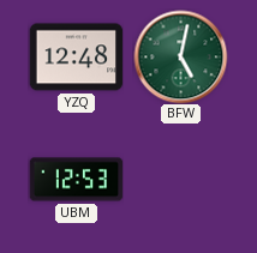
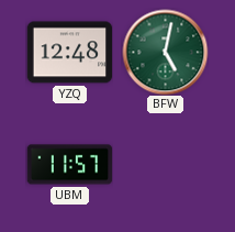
UBM: 12:53 -> 11:57 (69, 165)
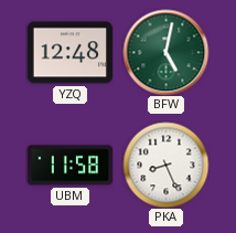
UBM: 11:57 -> 11:58 (69, 166)
PKA: none -> 8:26 (165, 165)
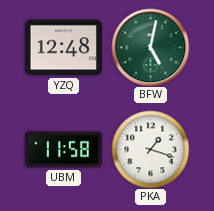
PKA: 8:26 -> 1:18 (150, 149)
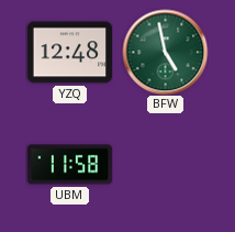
BFW: 5:02 -> 4:58 (165, 52)
PKA: 1:18 -> none (150, 149)
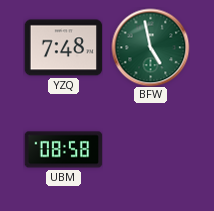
YZQ: 12:48 -> 7:48 (63, 48)
UBM: 11:58 -> 08:58 (63, 150)
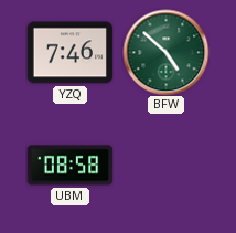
YZQ: 7:48 -> 7:46 (69, 53)
BFW: 4:58 -> 4:52 (165, 52)
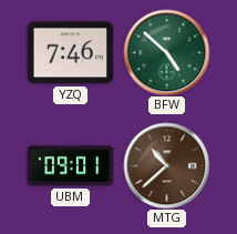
UBM: 08:58 -> 09:01 (70, 166)
MTG: none -> 10:38 (166, 165)
